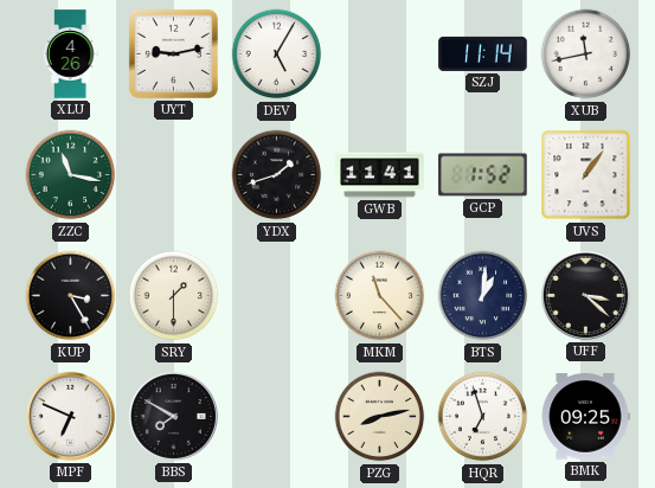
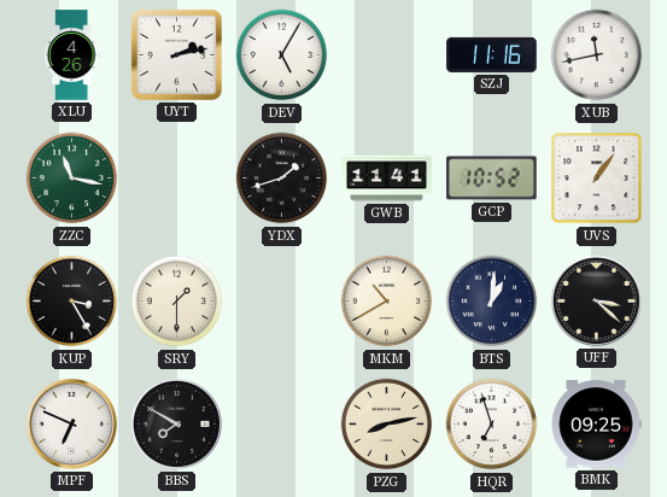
UYT: 9:13 -> 2:13 (176, 54)
SZJ: 11:14 -> 11:16 (492, 54)
GCP: 1:52 -> 10:52 (492, 179)
MKM: 11:23 -> 10:40 (387, 302)
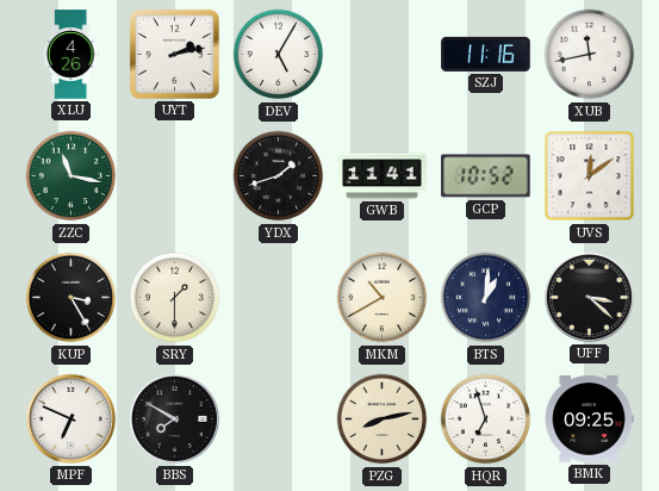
UVS: 1:06 -> 12:09 (590, 176)
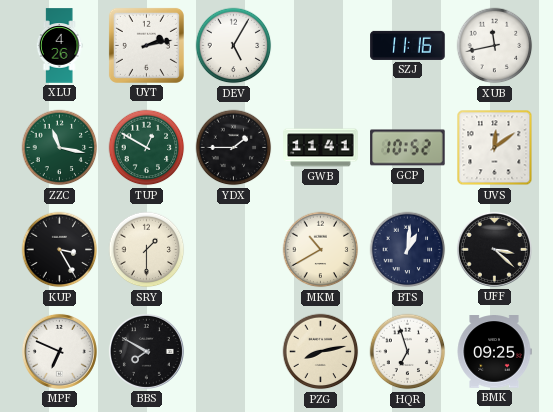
TUP: none -> 12:50 (147, 148)
YDX: 1:42 -> 1:45 (234, 148)
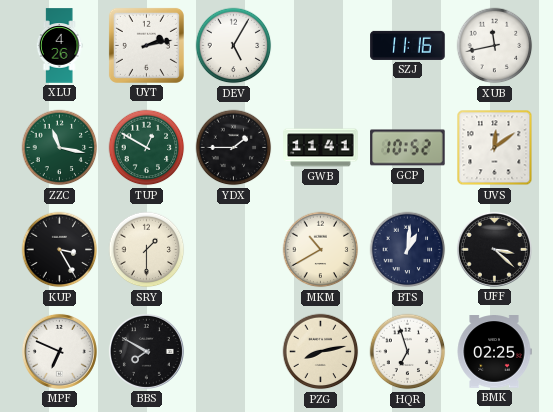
BMK: 09:25 -> 02:25 (494, 352)
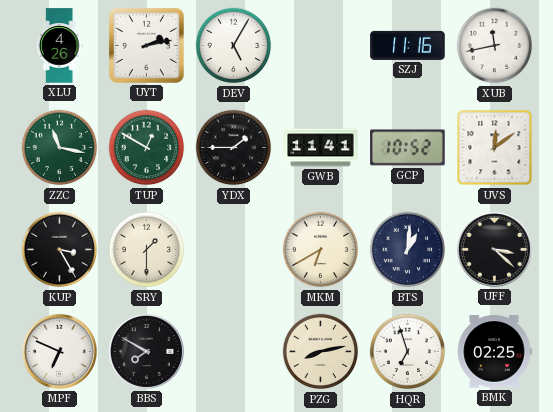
MKM: 10:40 -> 6:40 (321, 250)
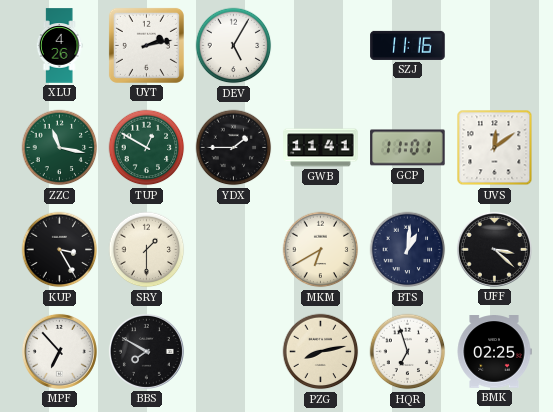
XUB: 11:43 -> none (495, 46)
GCP: 10:52 -> 11:01 (408, 148)
MPF: 6:49 -> 6:53 (59, 351)
